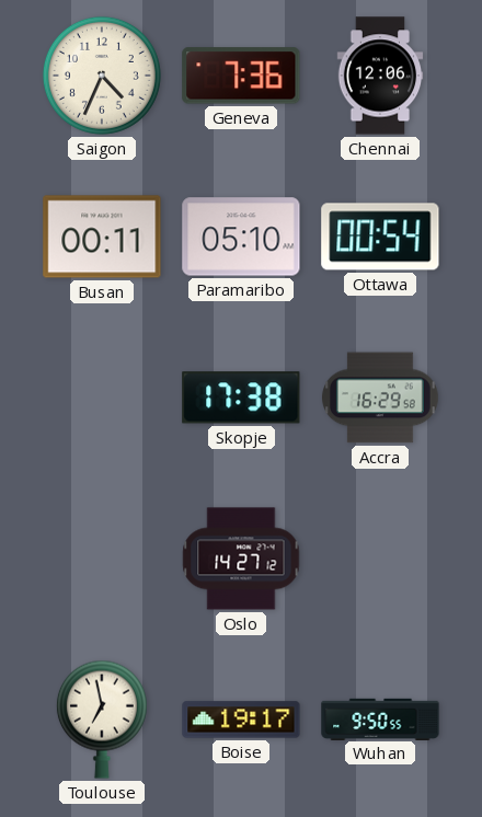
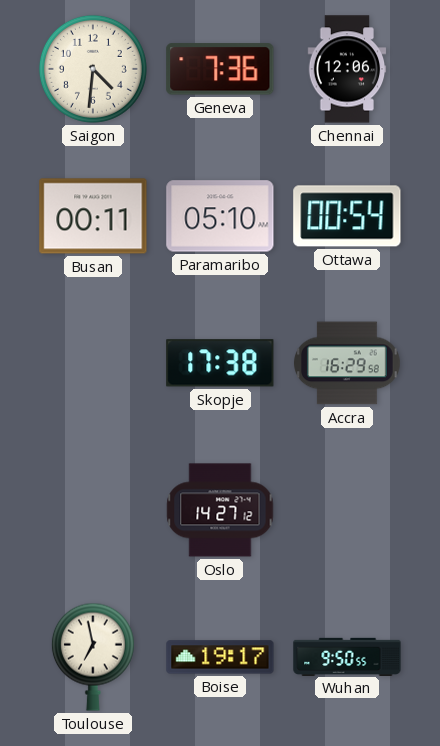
Saigon: 4:34 -> 4:31 (93, 69)
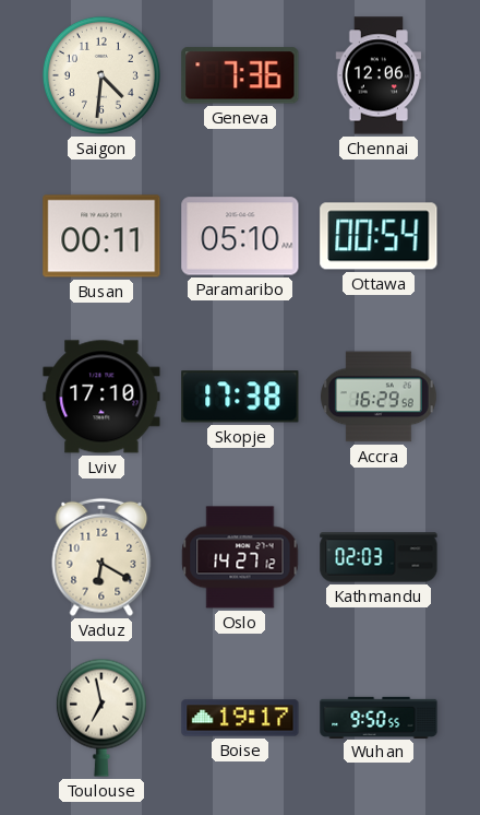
Lviv: none -> 17:10 (101, 397)
Vaduz: none -> 6:20 (101, 557)
Kathmandu: none -> 02:03 (379, 557)
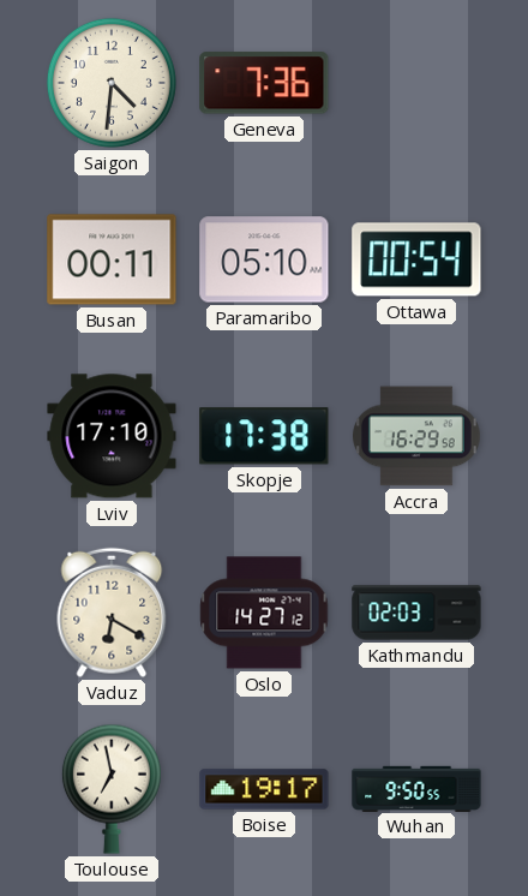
Chennai: 12:06 -> none (379, 75)
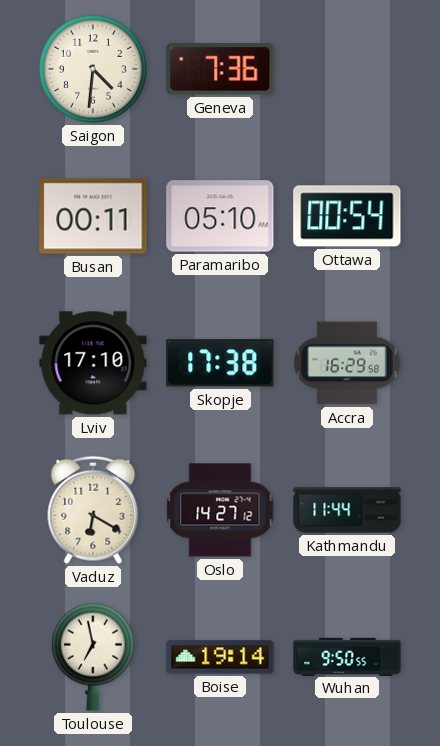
Kathmandu: 02:03 -> 11:44 (347, 510)
Boise: 19:17 -> 19:14 (220, 657)
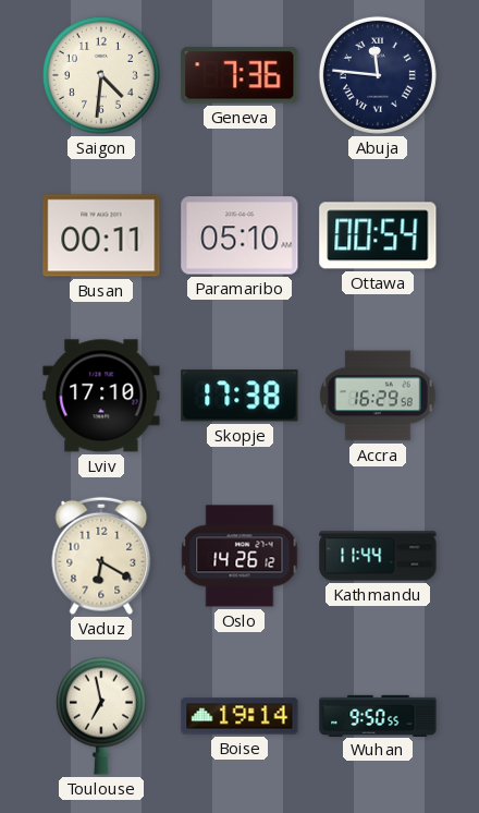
Abuja: none -> 11:46 (378, 75)
Oslo: 14:27 -> 14:26 (239, 556)
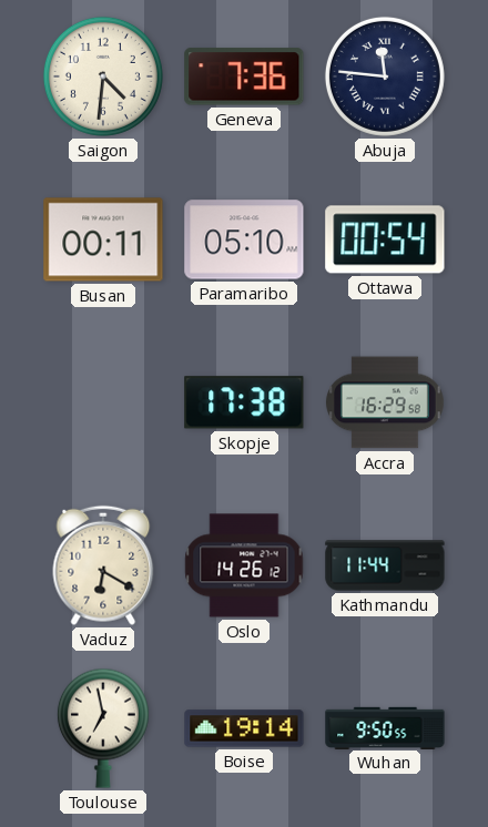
Lviv: 17:10 -> none (101, 396)
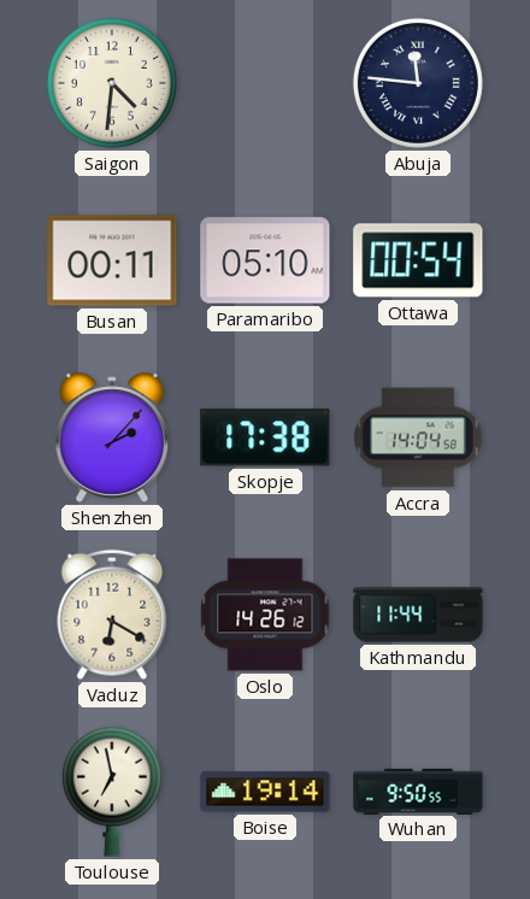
Geneva: 7:36 -> none (244, 76)
Shenzhen: none -> 2:07 (112, 437)
Accra: 16:29 -> 14:04 (418, 437)
